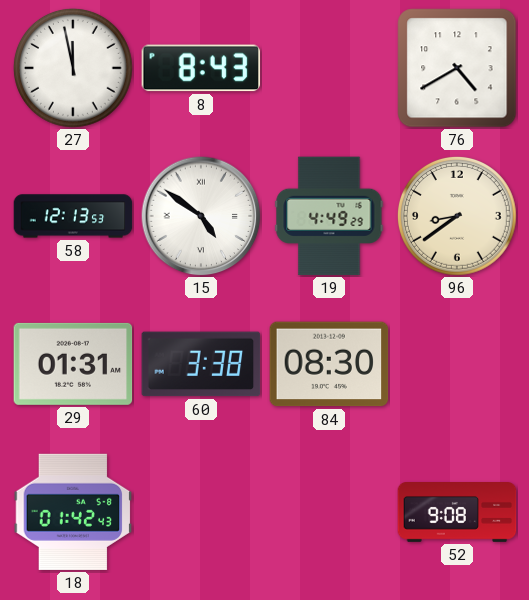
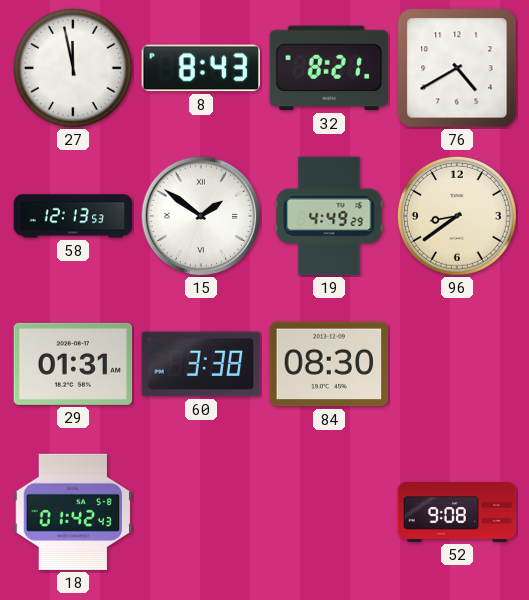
32: none -> 8:21 (329, 68)
15: 4:51 -> 1:51 (201, 216)
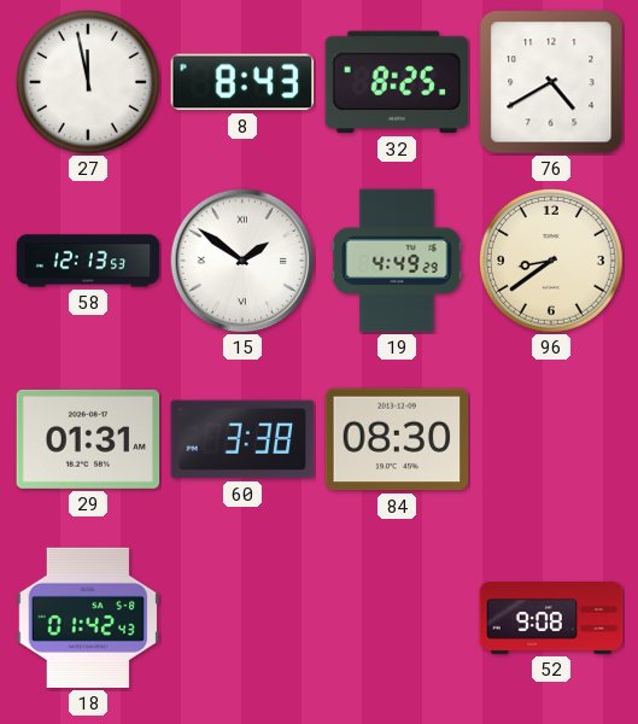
32: 8:21 -> 8:25 (397, 82)
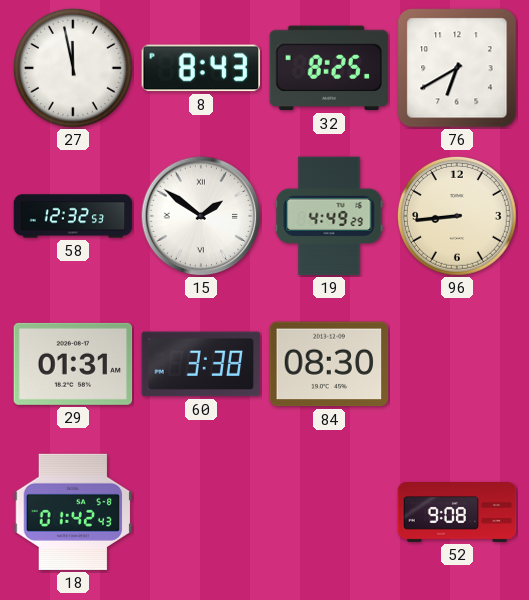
76: 4:40 -> 6:40 (457, 68)
58: 12:13 -> 12:32 (73, 216)
96: 8:39 -> 8:44 (457, 216)
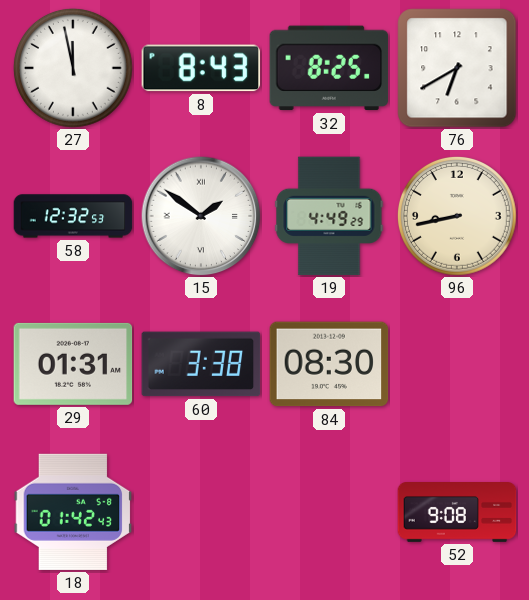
96: 8:44 -> 8:43 (457, 216)
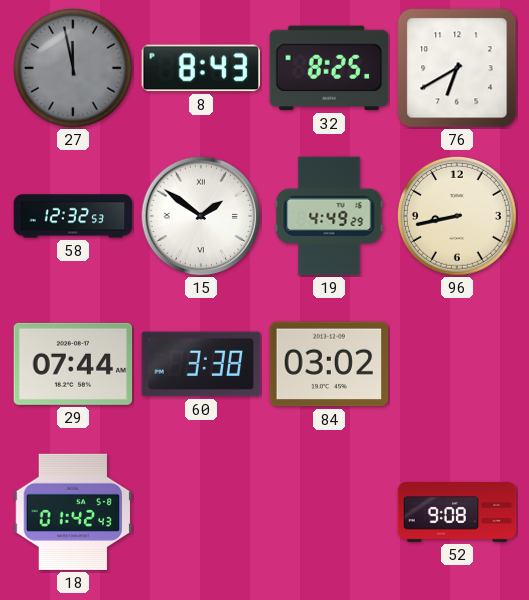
27 dial: white -> grey (73, 68)
29: 01:31 -> 07:44 (73, 364)
84: 08:30 -> 03:02 (329, 364)
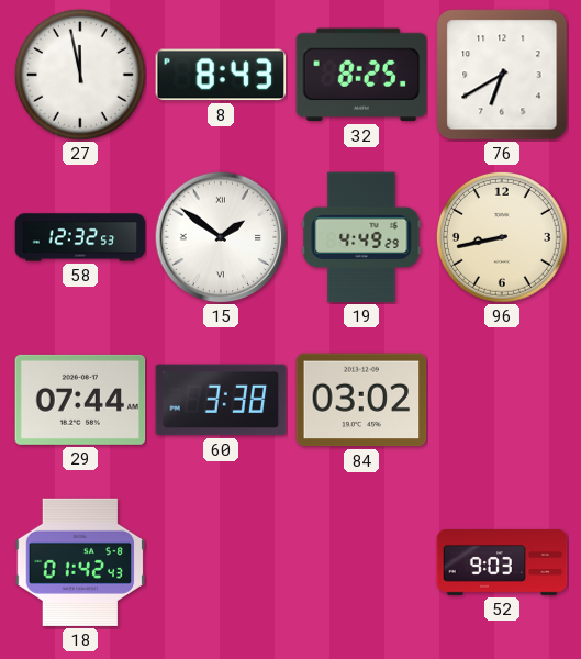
27 dial: grey -> white (80, 75)
52: 9:08 -> 9:03 (502, 563)
